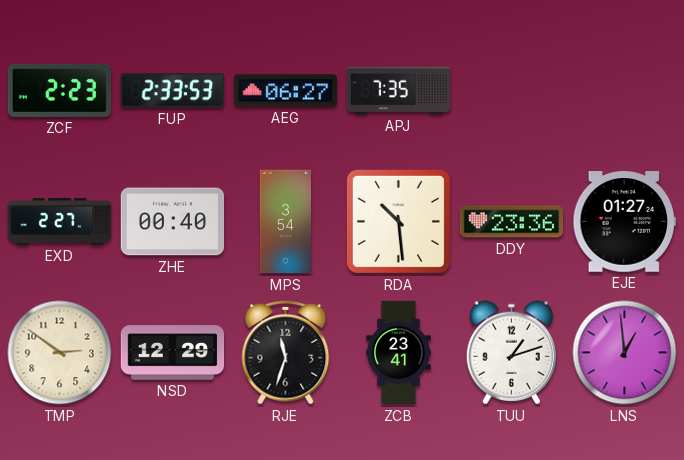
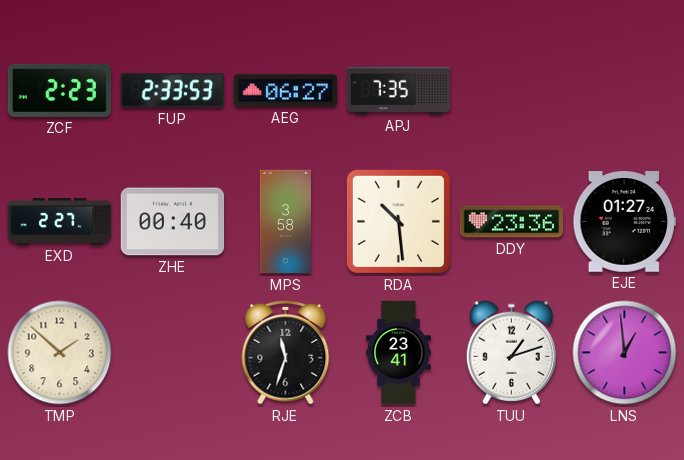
MPS: 3:54 -> 3:58 (286, 222)
TMP: 2:51 -> 1:52 (60, 353)
NSD: 12:29 -> none (173, 353)
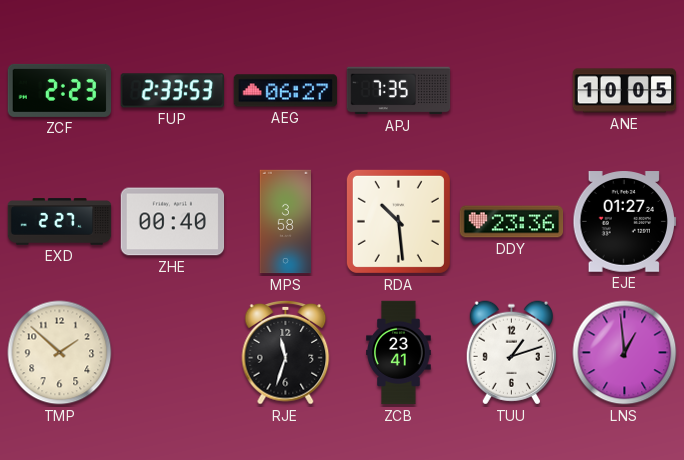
ANE: none -> 10:05 (625, 91)
